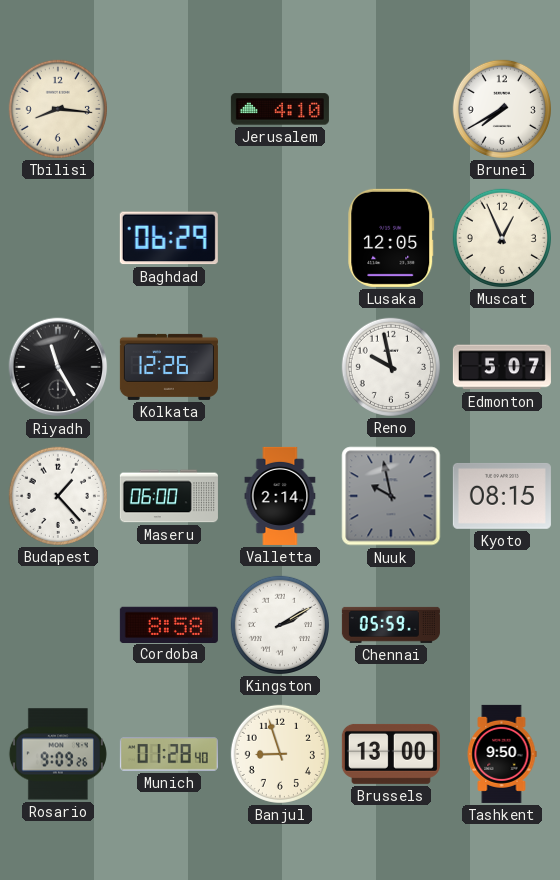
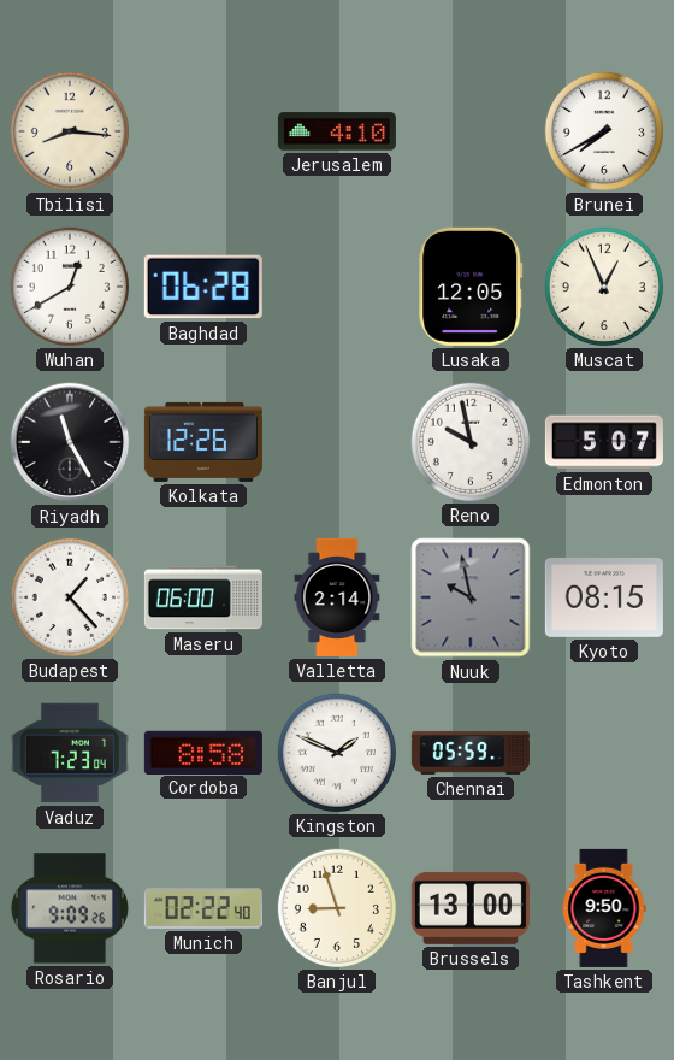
Wuhan: none -> 12:40 (70, 287)
Baghdad: 06:29 -> 06:28 (203, 287)
Vaduz: none -> 7:23 (70, 753)
Kingston: 2:10 -> 1:49 (337, 753)
Munich: 01:28 -> 02:22 (203, 908)
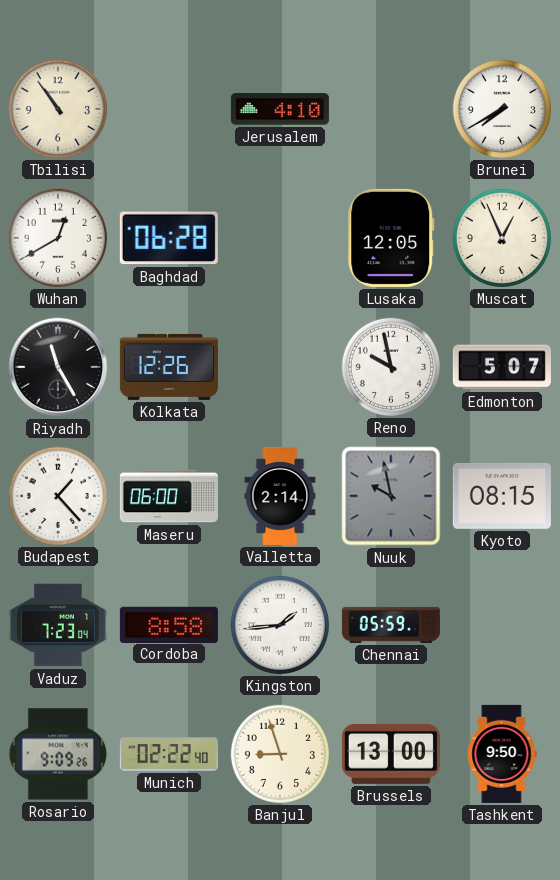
Tbilisi: 8:16 -> 10:54 (58, 109)
Kingston: 1:49 -> 1:44 (280, 625)
